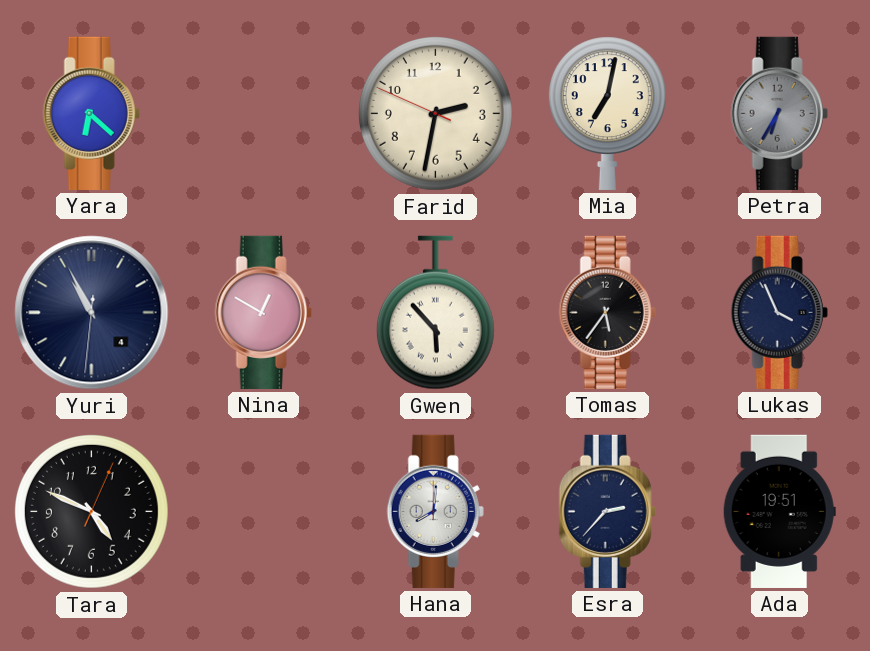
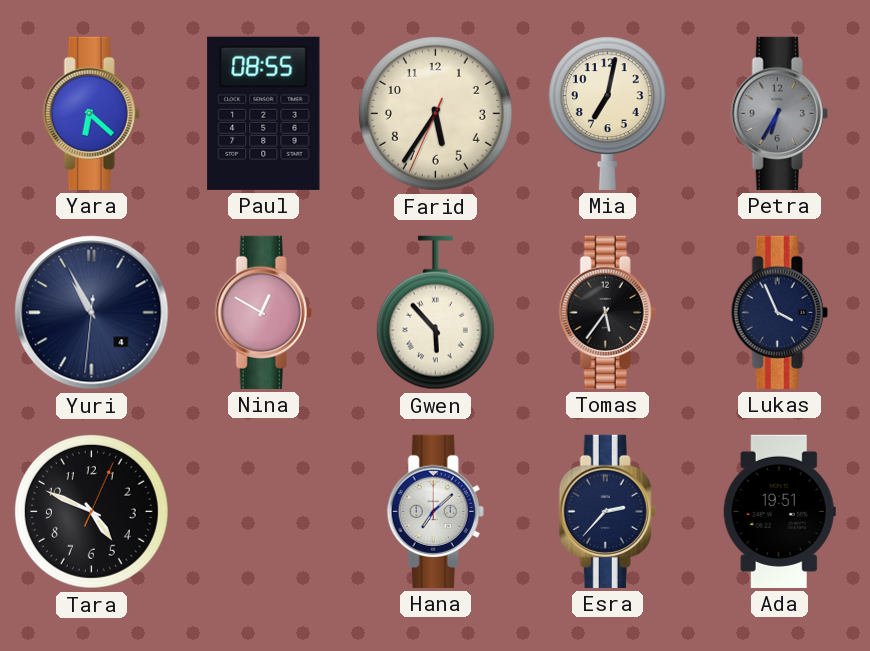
Paul: none -> 08:55 (264, 113)
Farid: 2:31 -> 5:35 (435, 113)
Hana: 8:01 -> 7:08 (435, 511)
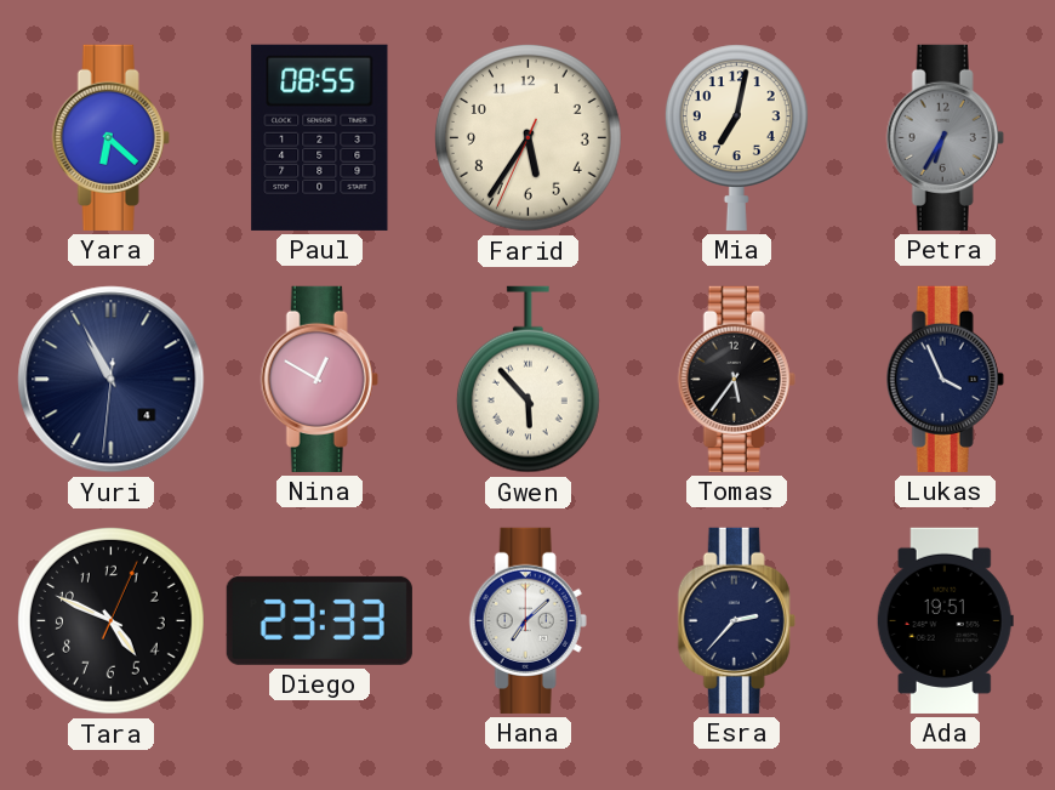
Diego: none -> 23:33 (319, 620)
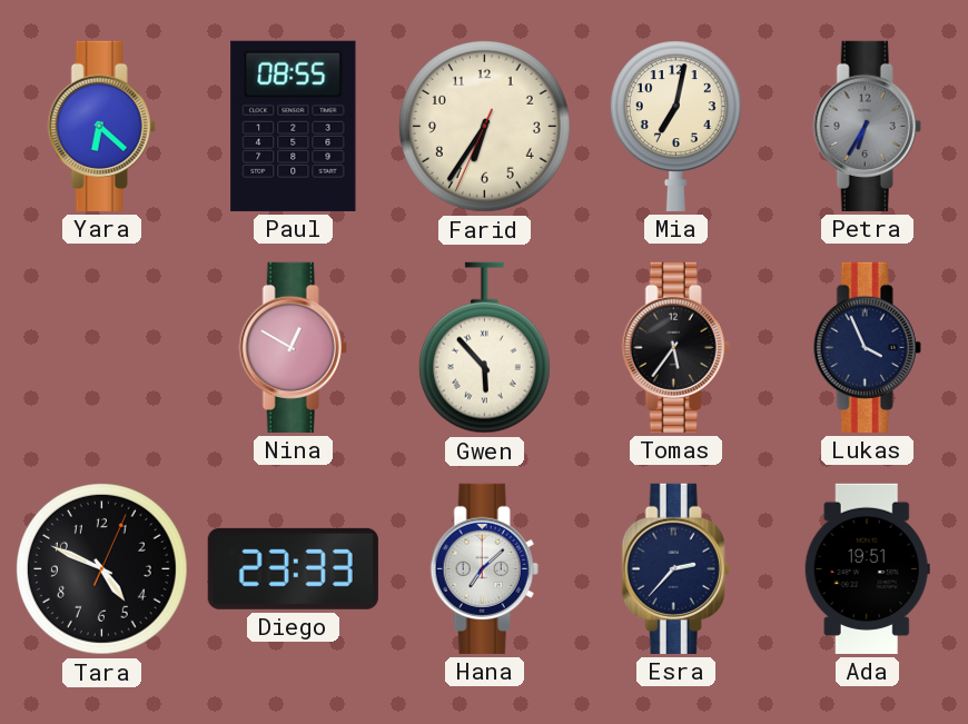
Farid: 5:35 -> 6:35 (484, 126)
Yuri: 10:55 -> none (112, 380)
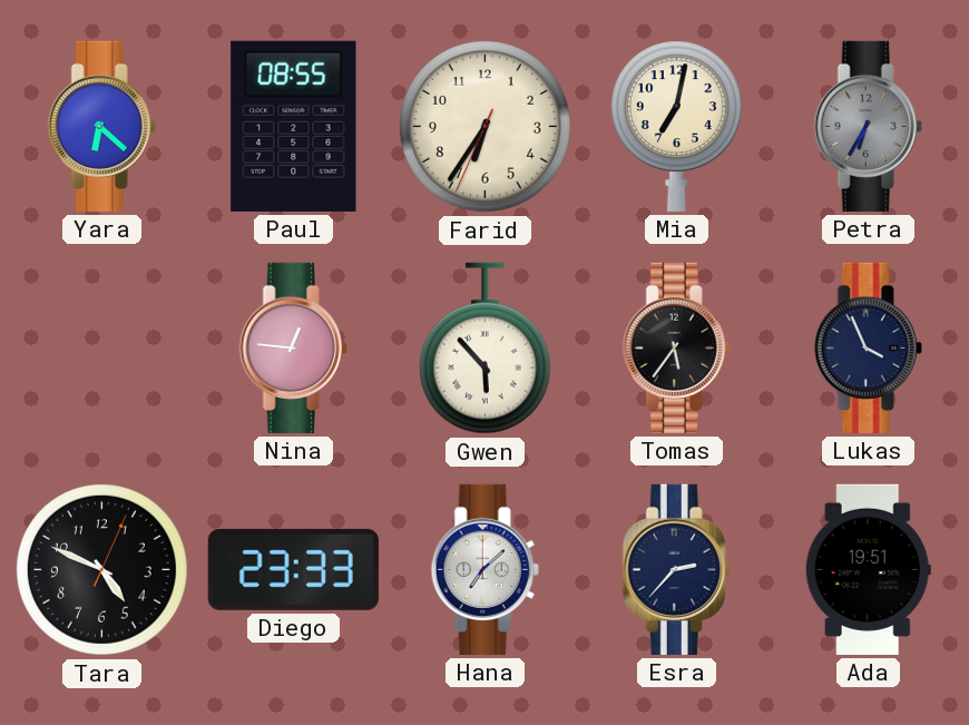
Nina: 12:50 -> 12:46 (293, 347)
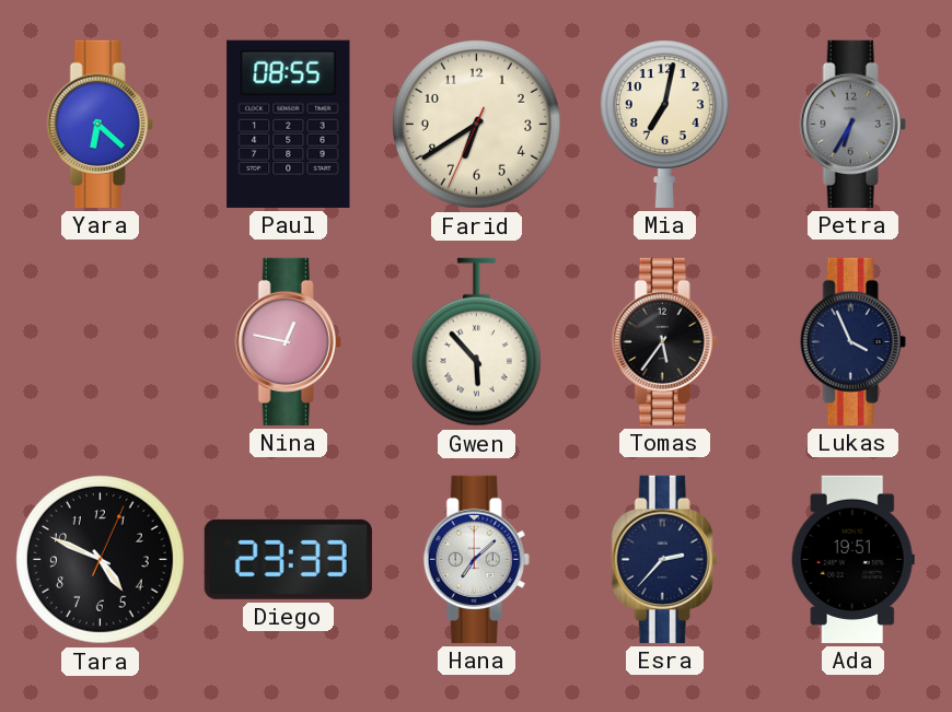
Farid: 6:35 -> 6:39 (476, 124)
Nina: 12:46 -> 12:47 (288, 341)
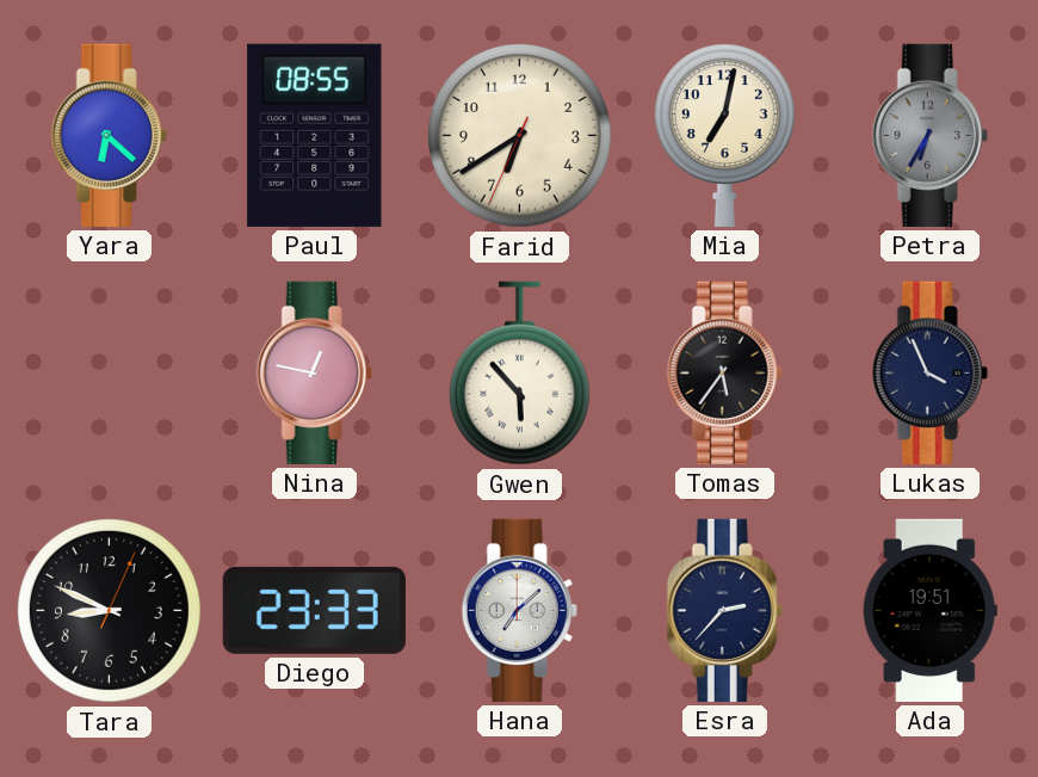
Tara: 4:49 -> 8:49 (109, 610)
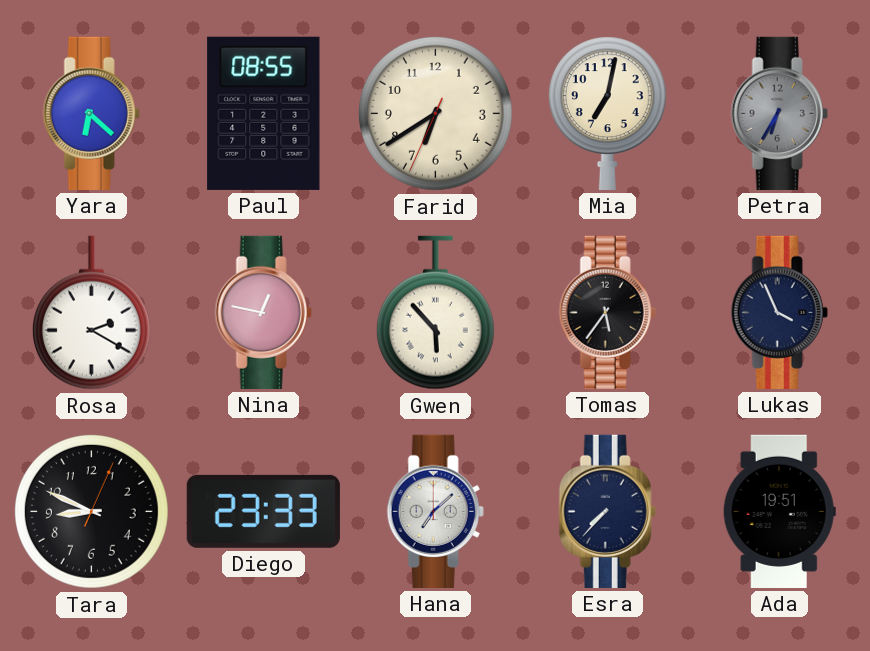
Rosa: none -> 2:20 (91, 313)
Esra: 2:37 -> 7:37 (607, 511)
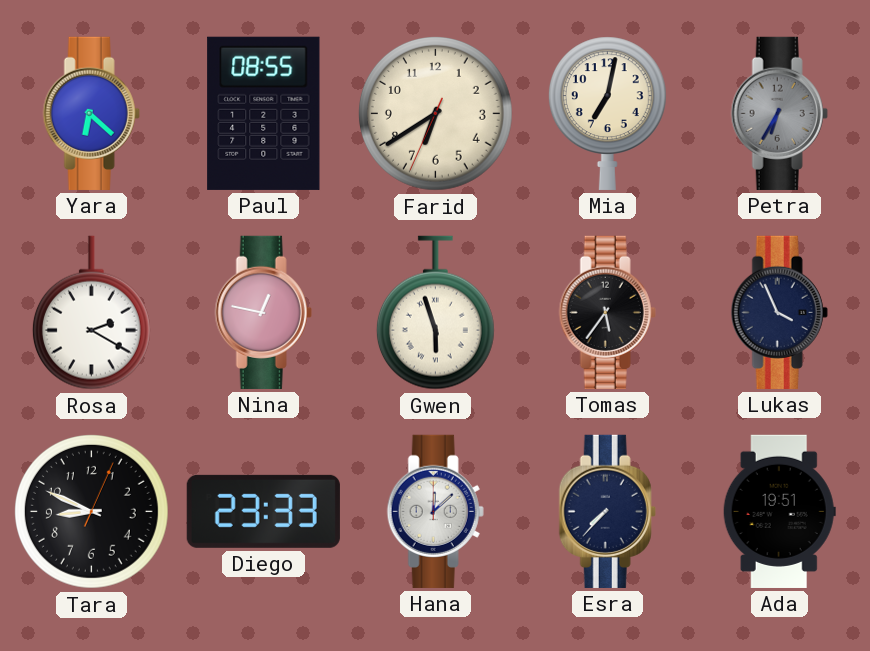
Gwen: 5:53 -> 5:57 (435, 313)
Hana: 7:08 -> 12:08 (435, 511)
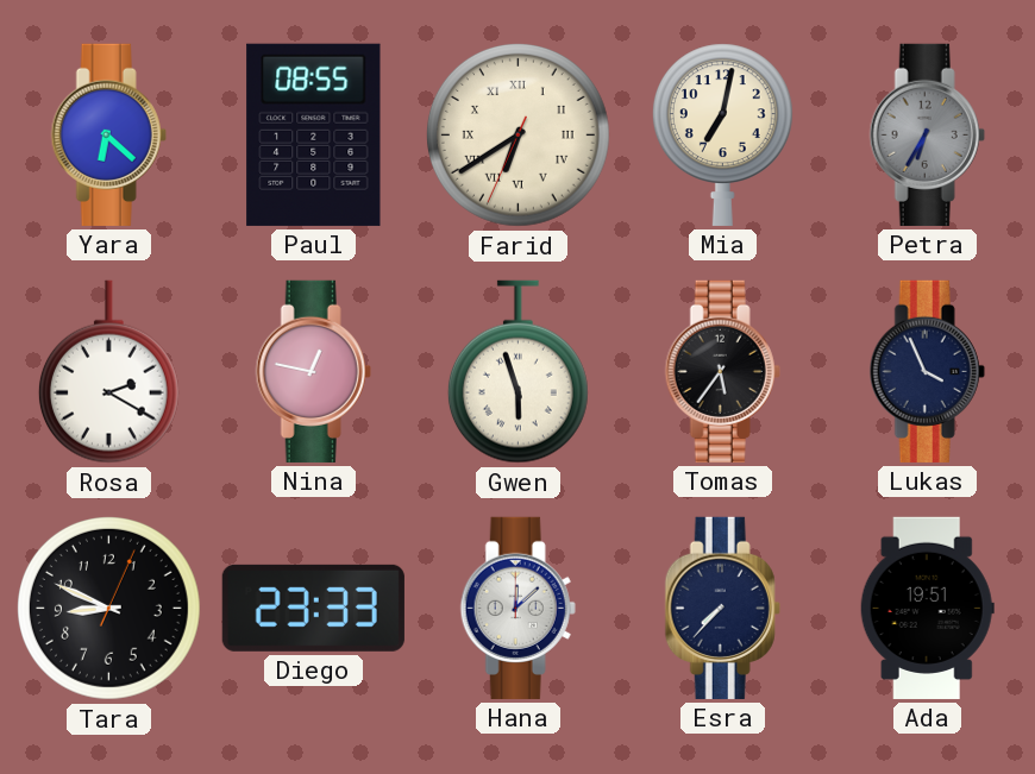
Farid numerals: Arabic -> Roman (517, 134)
